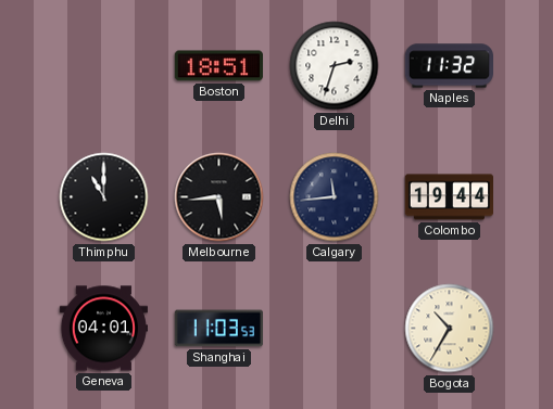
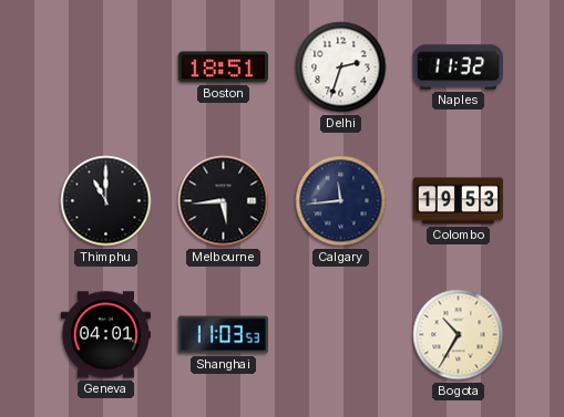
Colombo: 19:44 -> 19:53 (458, 201)
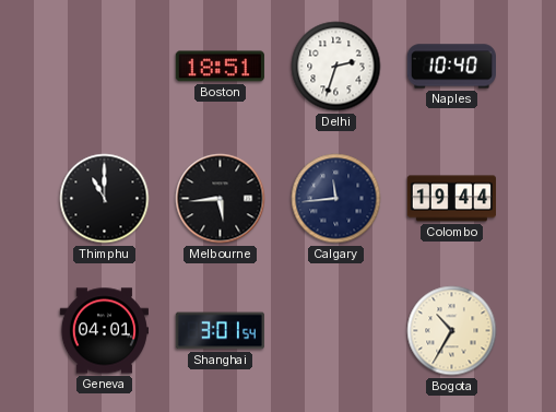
Naples: 11:32 -> 10:40 (451, 67)
Colombo: 19:53 -> 19:44 (451, 199)
Shanghai: 11:03 -> 3:01 (220, 331)
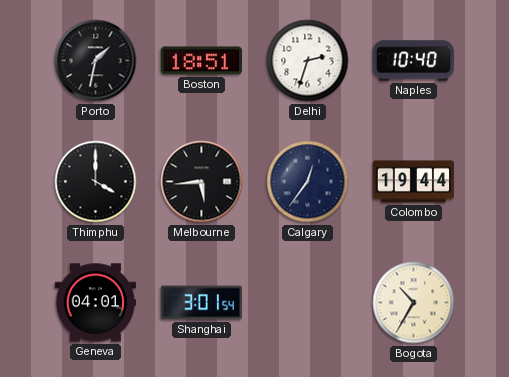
Porto: none -> 1:32 (96, 61)
Thimphu: 11:00 -> 4:00 (96, 182)
Calgary: 11:44 -> 12:36 (308, 182)
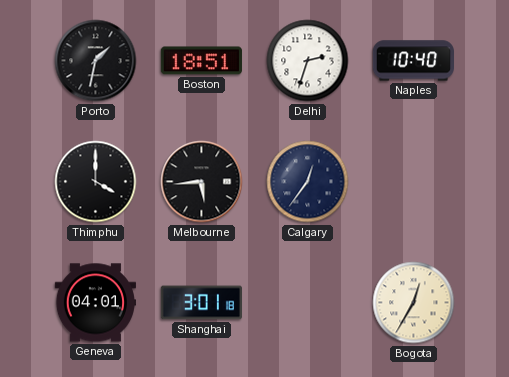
Colombo: 19:44 -> none (413, 182)
Shanghai: 3:01:54 -> 3:01:18 (201, 303)
Bogota: 10:35 -> 12:35 (414, 303)
